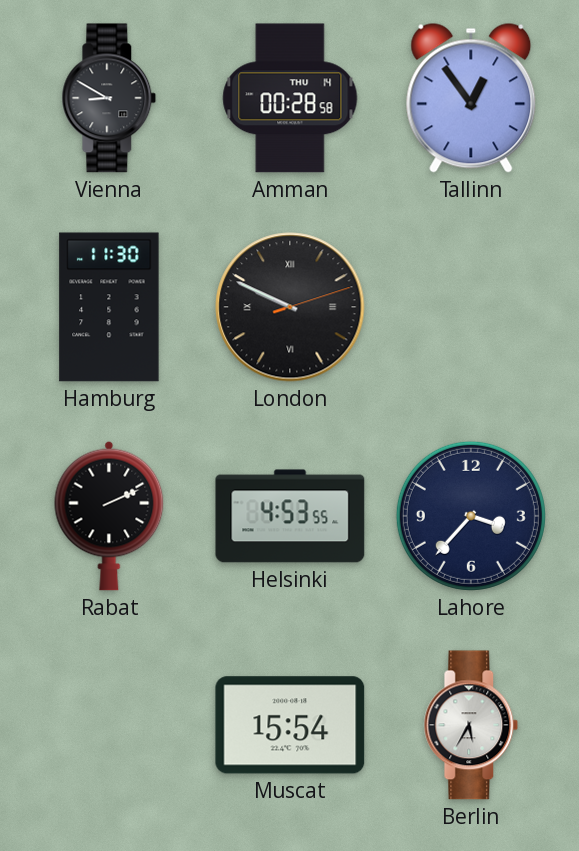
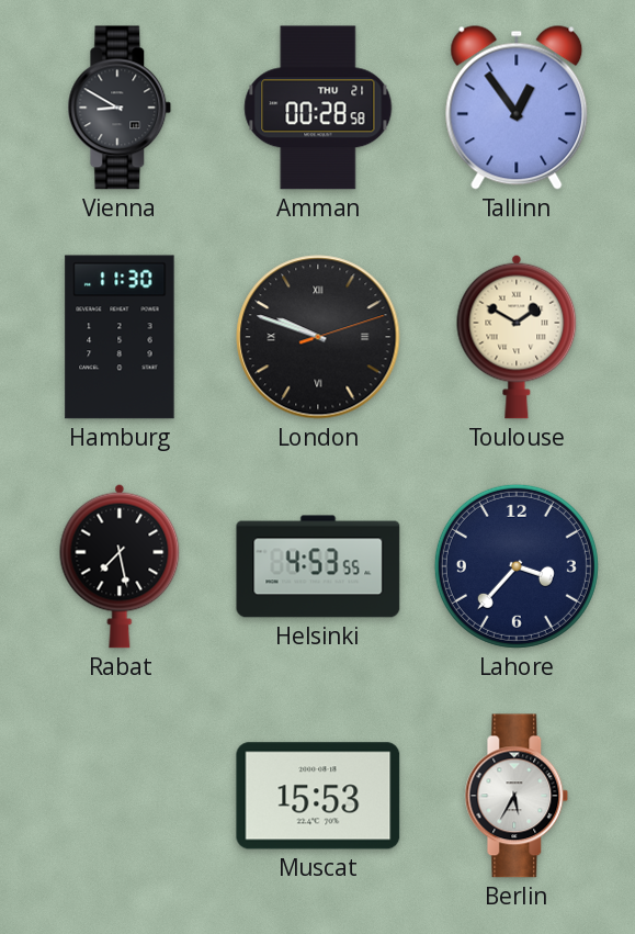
Amman date: THU 14 -> THU 21 (318, 108)
London: 9:49 -> 9:48 (318, 337)
Toulouse: none -> 1:50 (517, 337)
Rabat: 2:11 -> 7:28 (120, 566)
Muscat: 15:54 -> 15:53 (318, 796)
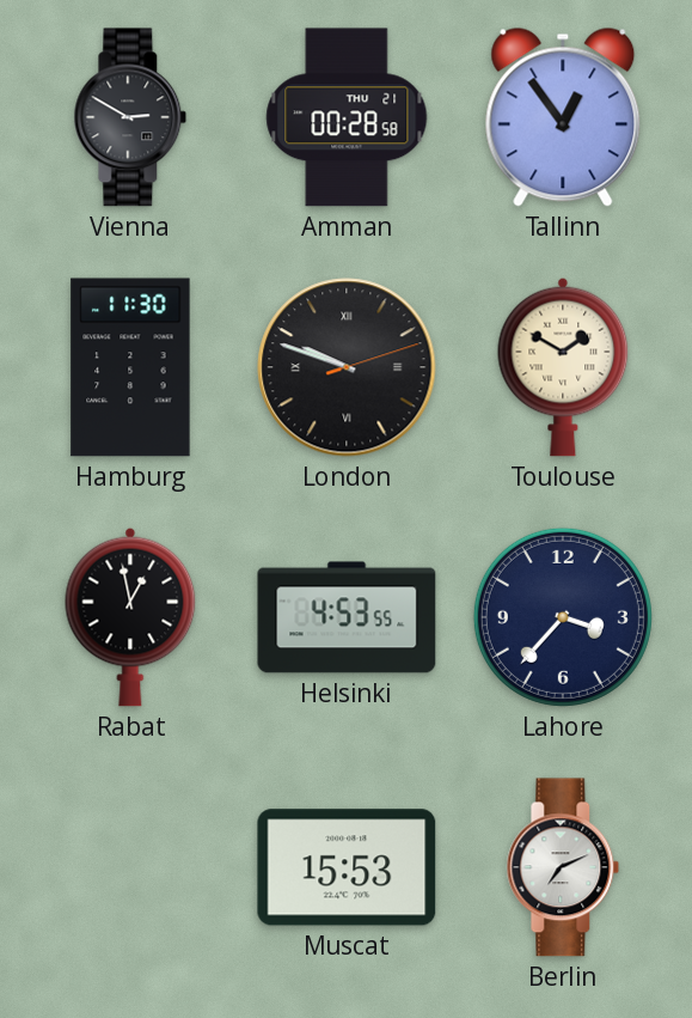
Vienna: 8:50 -> 2:50 (130, 117)
Rabat: 7:28 -> 12:58 (130, 617)
Berlin: 5:35 -> 7:11 (563, 867)
